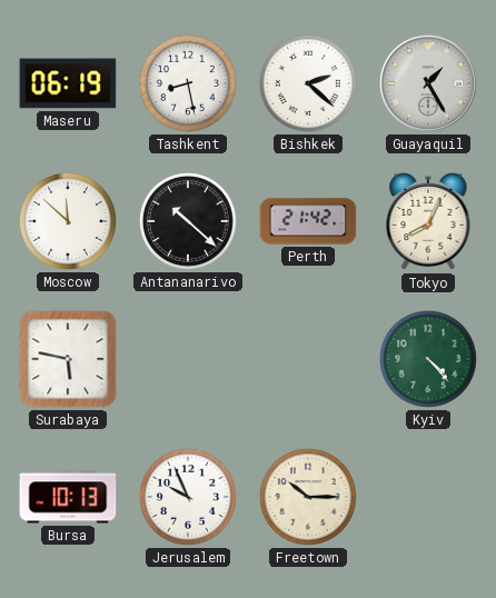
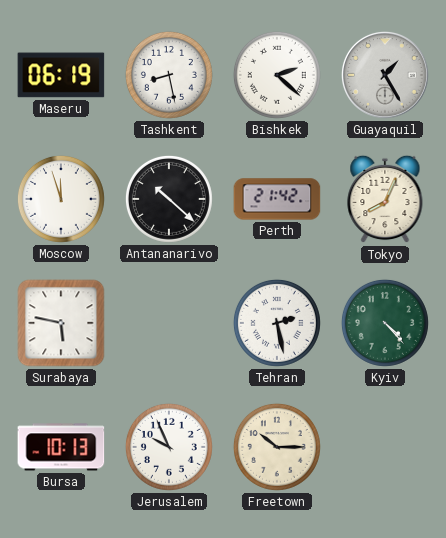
Moscow: 11:52 -> 11:57 (61, 199)
Tehran: none -> 2:28 (277, 323)
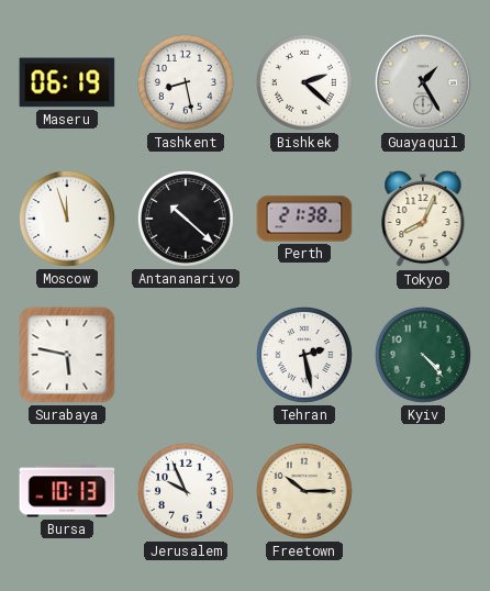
Perth: 21:42 -> 21:38 (304, 219)
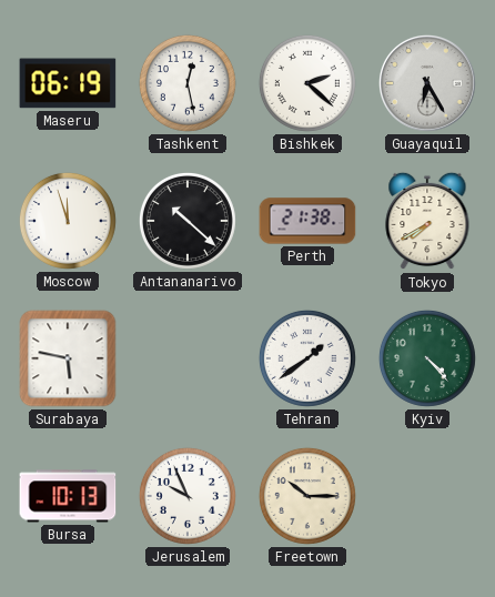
Tashkent: 8:28 -> 12:28 (188, 83)
Guayaquil: 1:25 -> 6:25 (427, 83)
Tokyo: 8:04 -> 7:40 (427, 221)
Tehran: 2:28 -> 1:39 (307, 358)
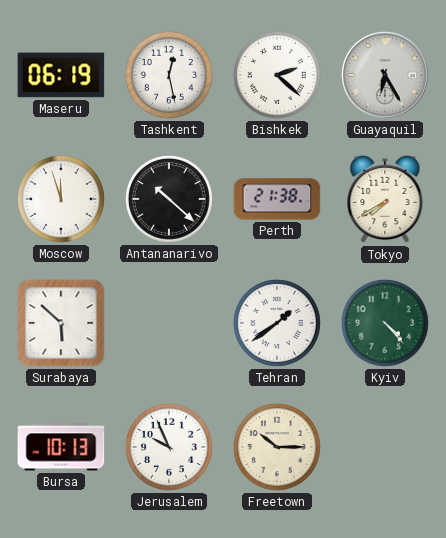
Surabaya: 5:47 -> 5:52 (61, 323)
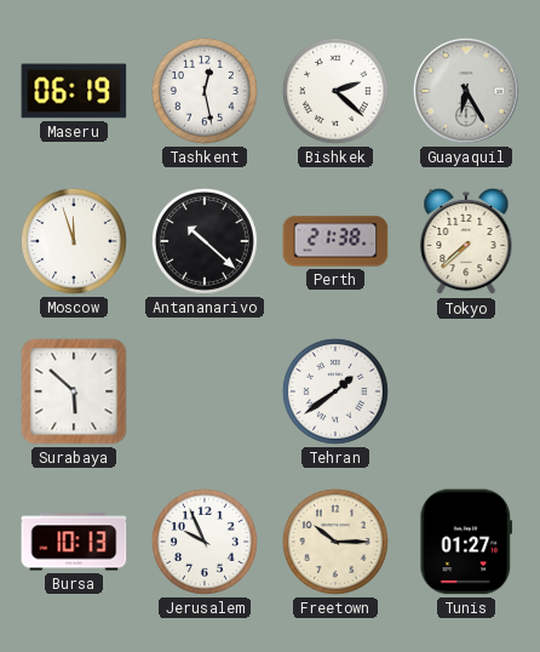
Tokyo: 7:40 -> 7:38 (466, 241)
Kyiv: 4:23 -> none (385, 323)
Tunis: none -> 01:27 (466, 542)
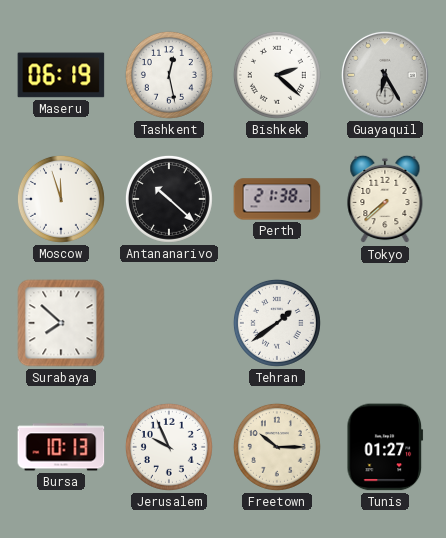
Surabaya: 5:52 -> 7:52 (61, 323)
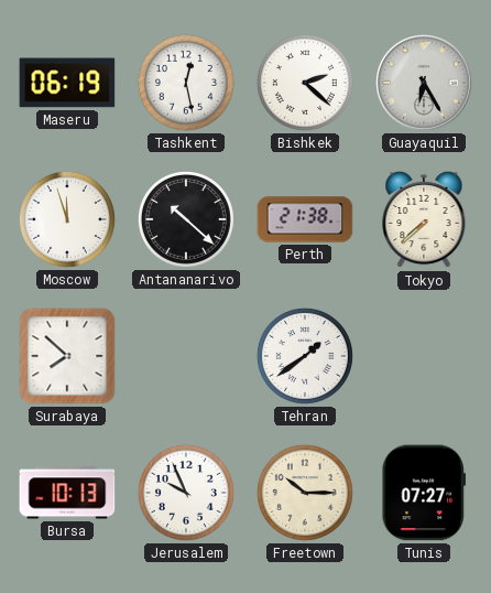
Tunis: 01:27 -> 07:27 (424, 493)
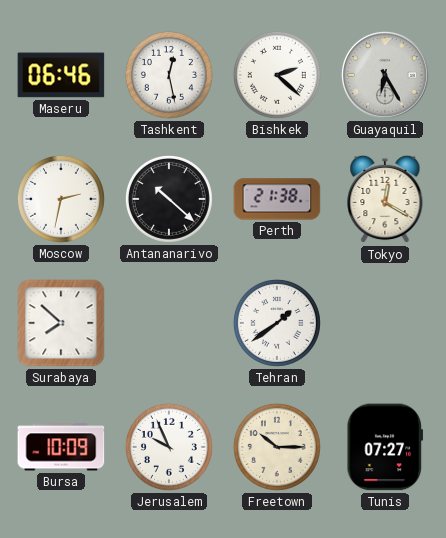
Maseru: 06:19 -> 06:46 (61, 75)
Moscow: 11:57 -> 2:32 (61, 199)
Tokyo: 7:38 -> 12:20 (385, 199)
Bursa: 10:13 -> 10:09 (61, 447)
